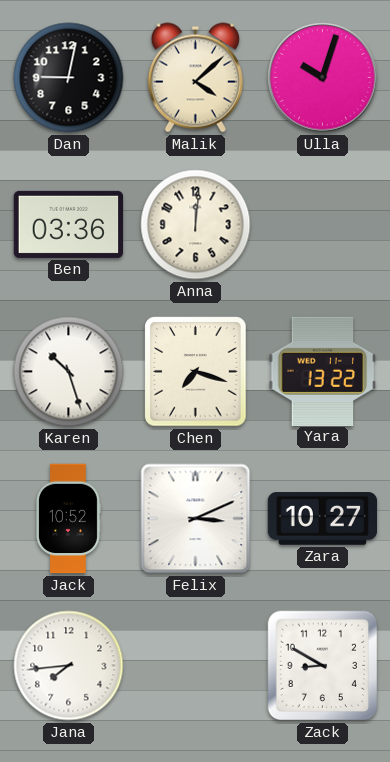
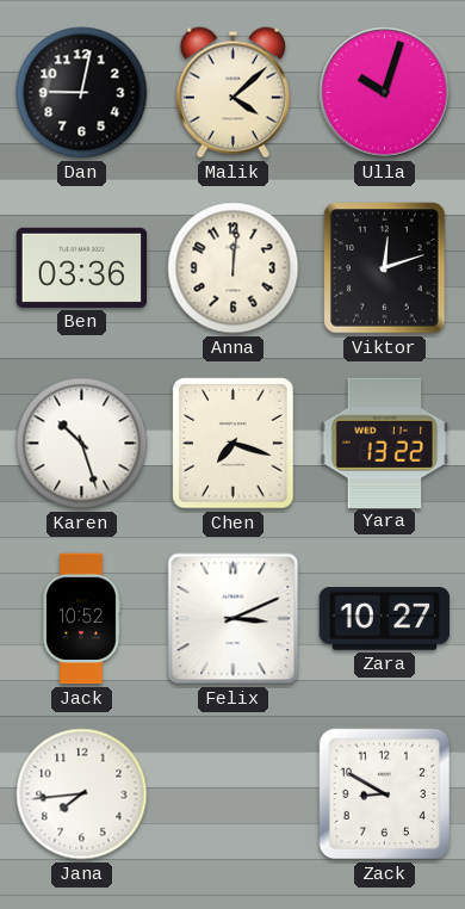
Viktor: none -> 12:12 (385, 268)
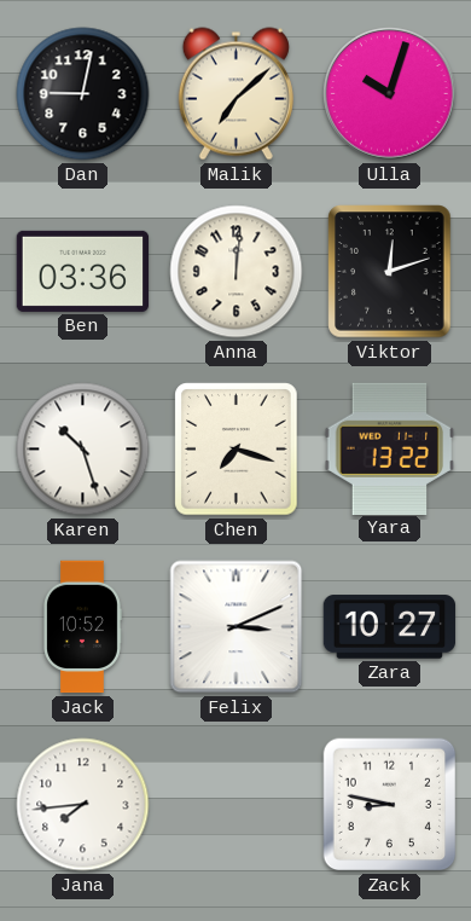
Malik: 4:08 -> 7:08 (235, 94)
Zack: 8:50 -> 8:47 (390, 805)
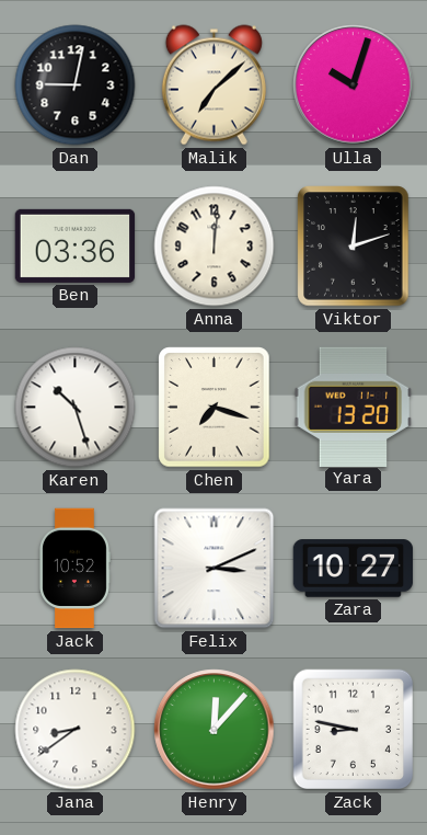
Yara: 13:22 -> 13:20 (354, 407)
Jana: 7:44 -> 8:39 (76, 730)
Henry: none -> 12:07 (215, 730)
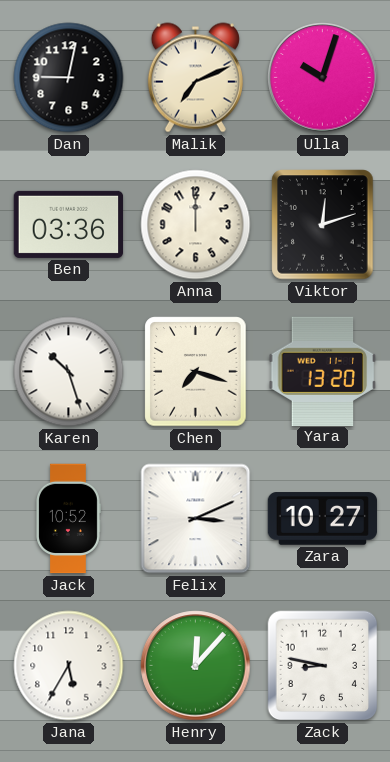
Malik: 7:08 -> 7:11 (195, 78)
Anna: 12:01 -> 12:00 (196, 225)
Jana: 8:39 -> 5:35 (69, 666)
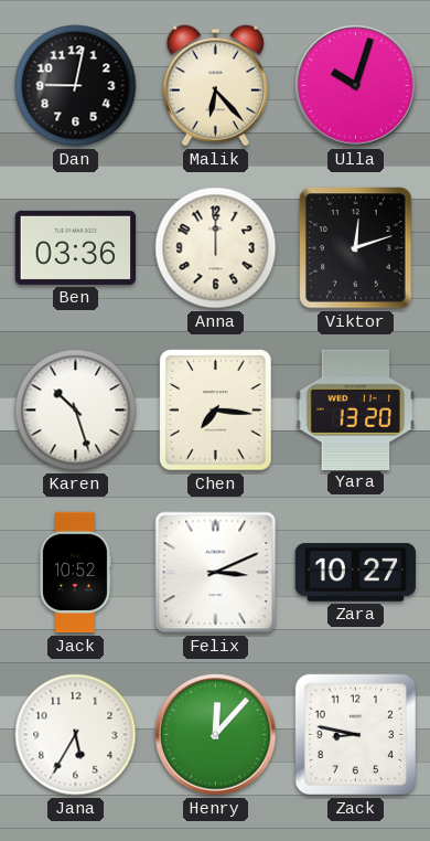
Malik: 7:11 -> 6:23 (215, 86)
Chen: 7:18 -> 7:16 (216, 411)
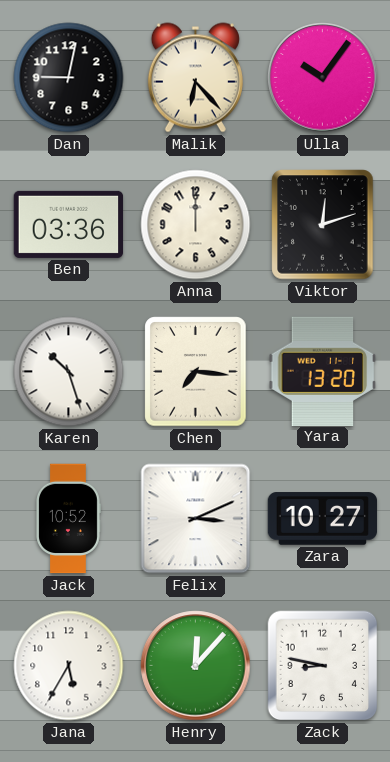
Ulla: 10:03 -> 10:06 (323, 78)
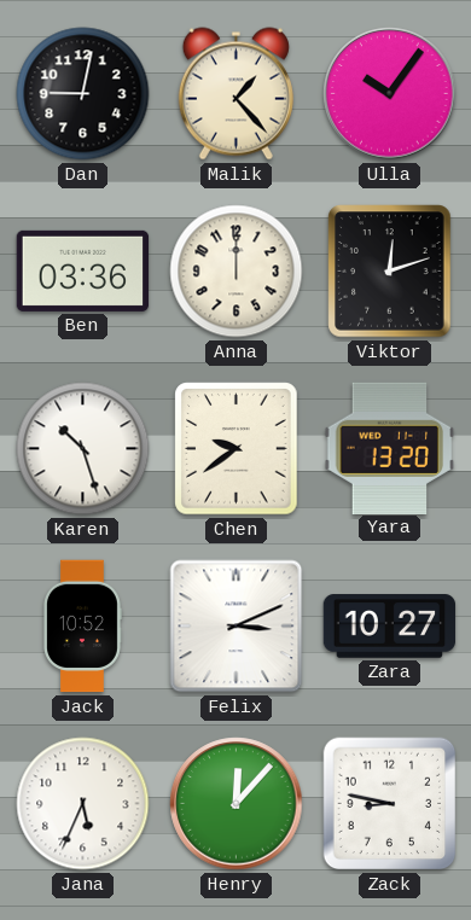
Malik: 6:23 -> 1:23 (235, 94)
Chen: 7:16 -> 9:39 (237, 449)
Jana: 5:35 -> 5:34 (83, 804)
